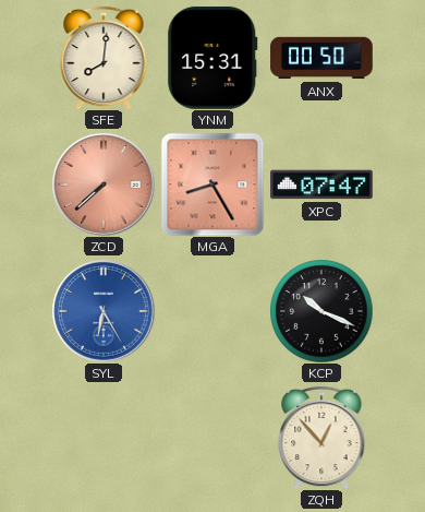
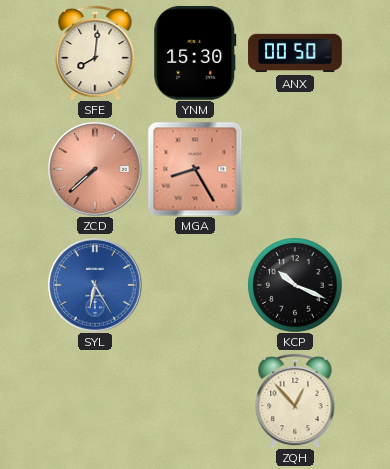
YNM: 15:31 -> 15:30 (195, 53)
XPC: 07:47 -> none (323, 184)
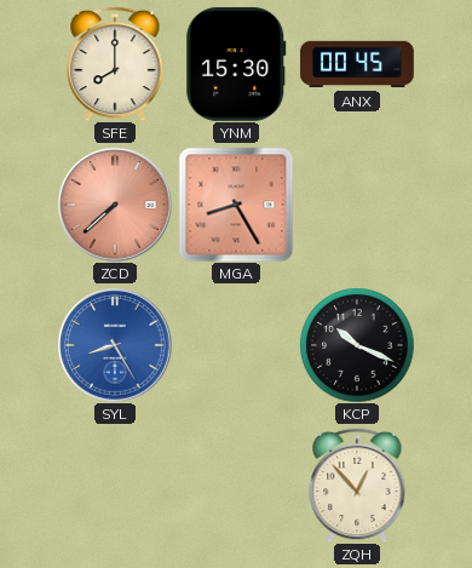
SFE: 8:01 -> 8:00 (115, 64)
ANX: 00:50 -> 00:45 (357, 64)
SYL: 6:25 -> 8:25 (115, 345)
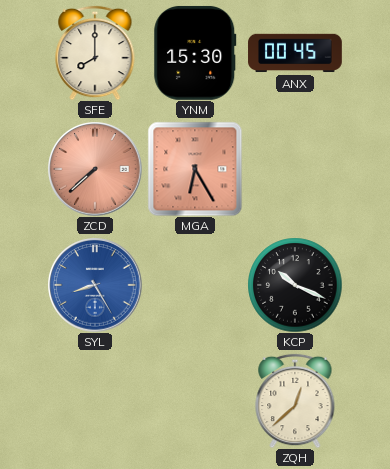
MGA: 8:25 -> 6:25 (195, 169)
ZQH: 12:53 -> 12:38 (295, 401)
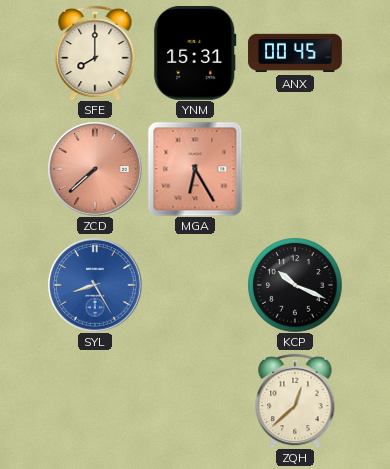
YNM: 15:30 -> 15:31 (195, 53)
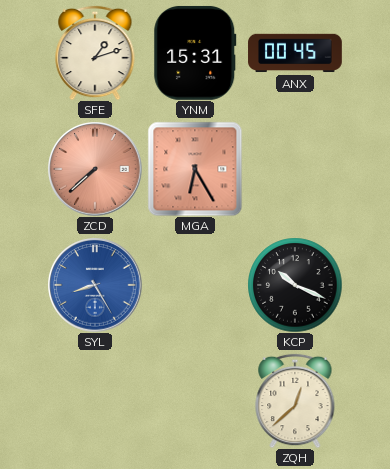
SFE: 8:00 -> 1:12 (95, 53)
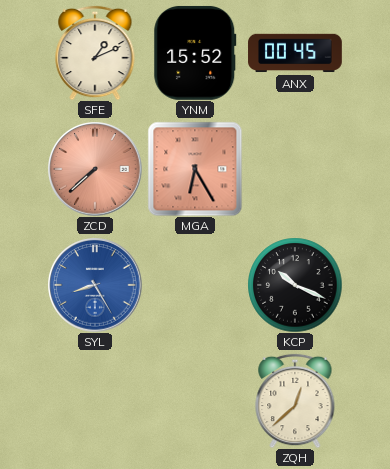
SFE: 1:12 -> 1:11 (95, 53)
YNM: 15:31 -> 15:52 (195, 53)
